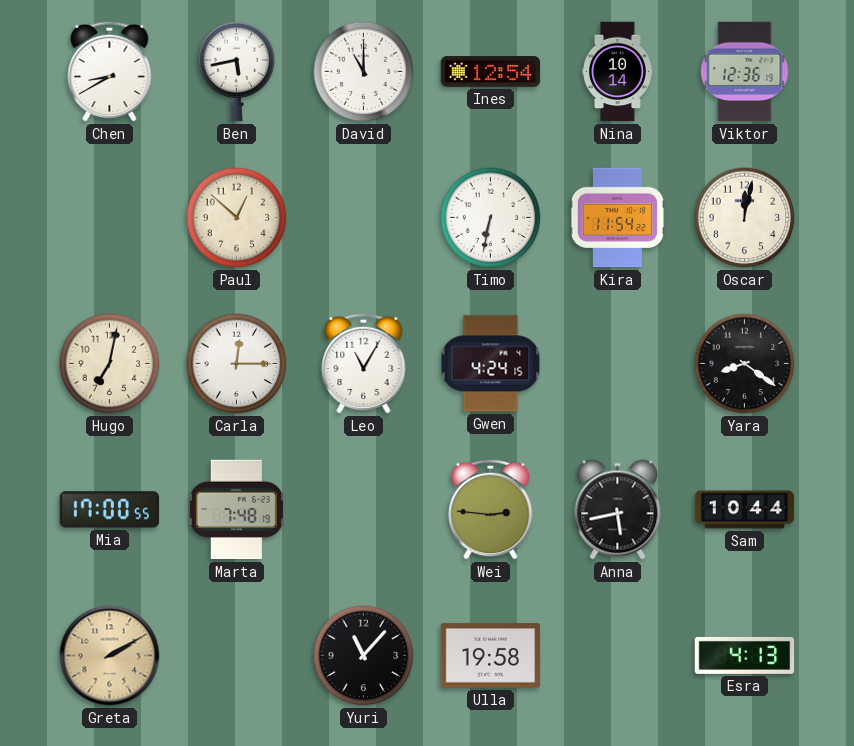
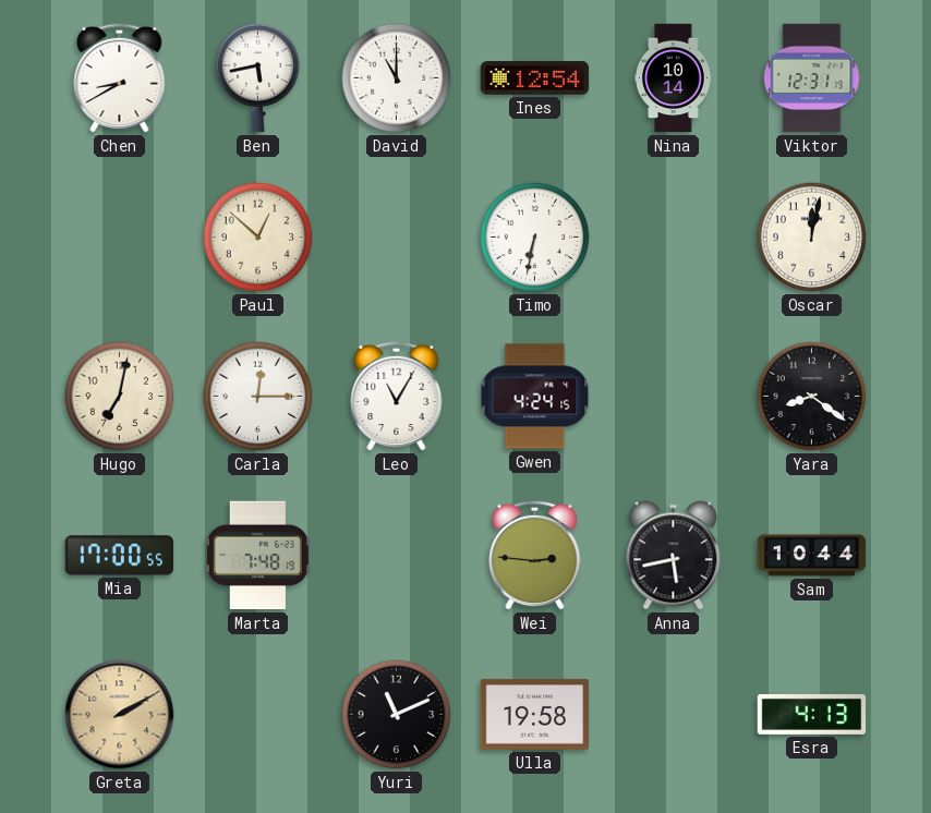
Viktor: 12:36 -> 12:31 (812, 78)
Kira: 11:54 -> none (617, 218)
Yuri: 11:07 -> 11:11 (397, 715)
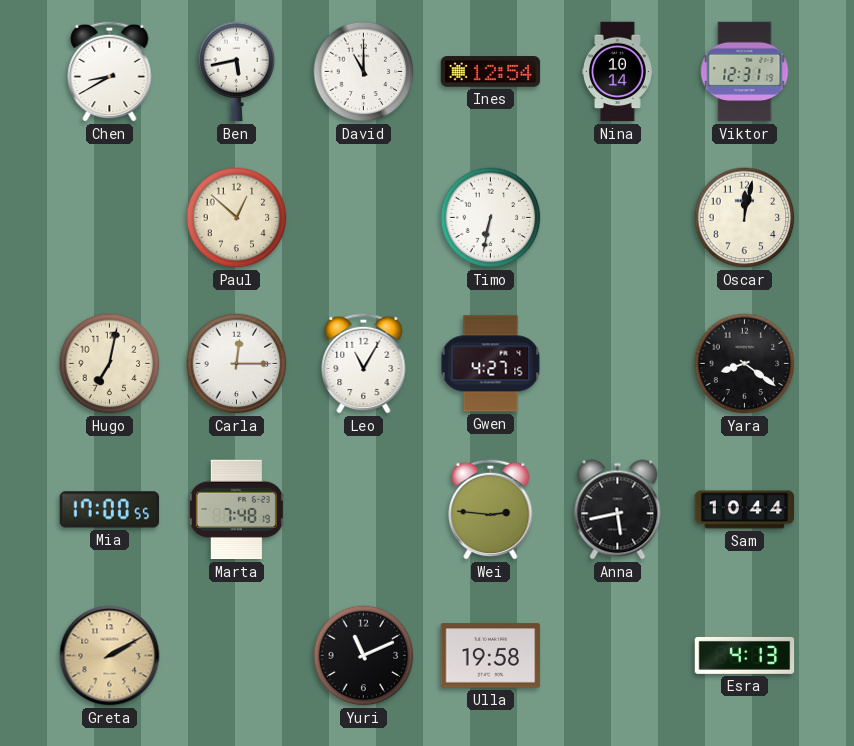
Gwen: 4:24 -> 4:27 (491, 364)
